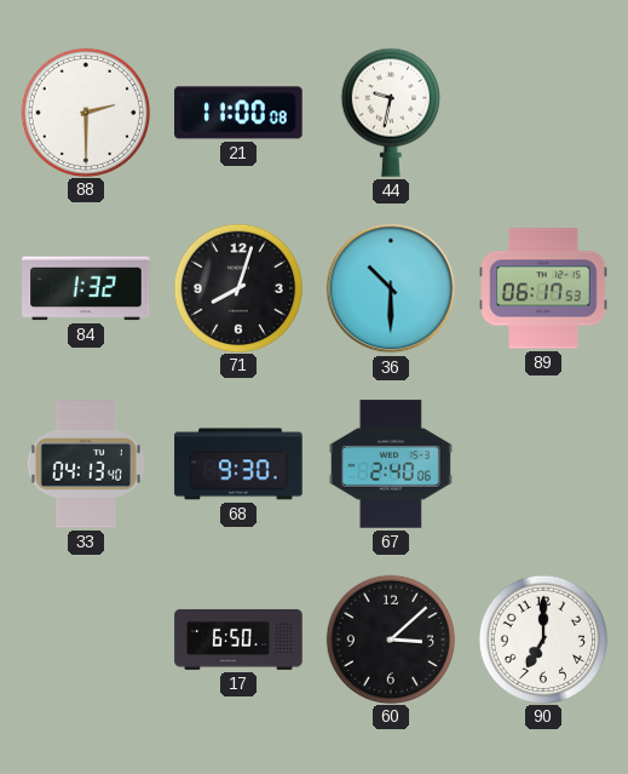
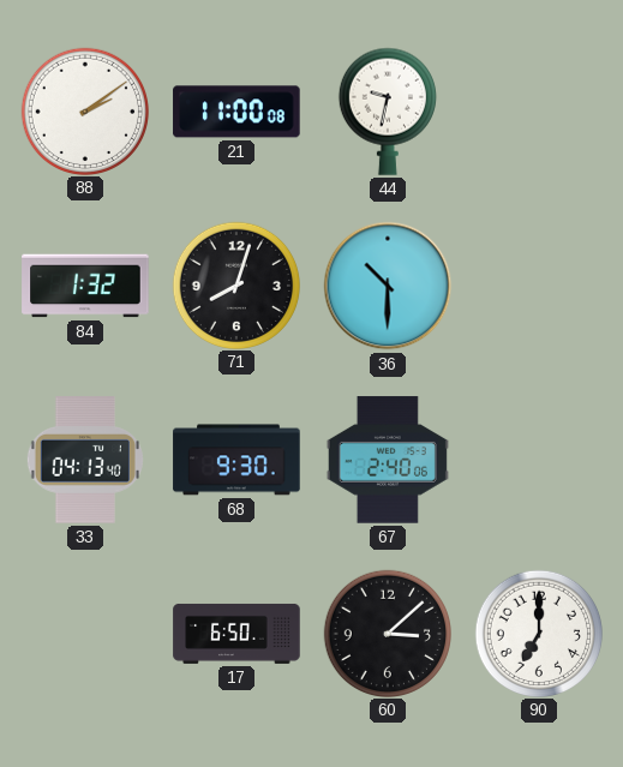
88: 2:30 -> 2:09 (84, 110)
89: 06:17 -> none (543, 288)
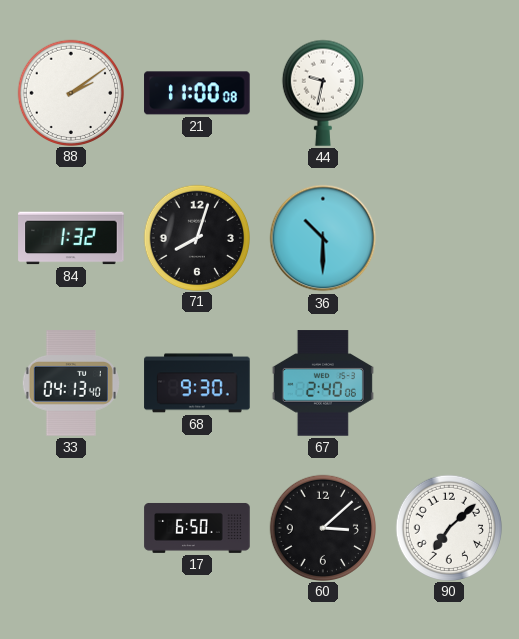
90: 7:00 -> 7:08 (448, 527)
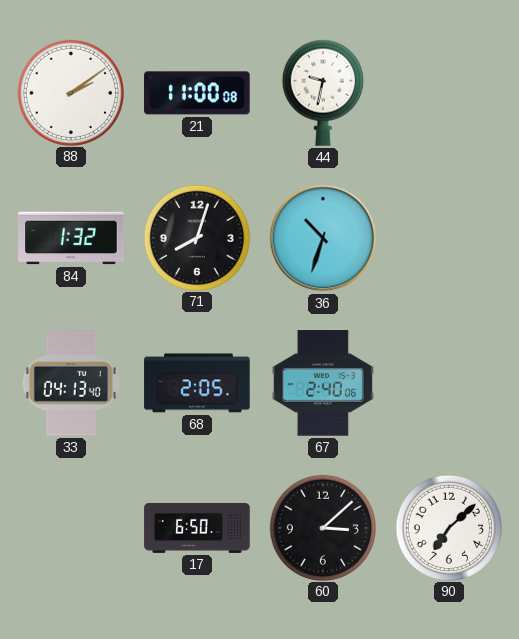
36: 10:30 -> 10:33 (323, 238)
68: 9:30 -> 2:05 (197, 383)
